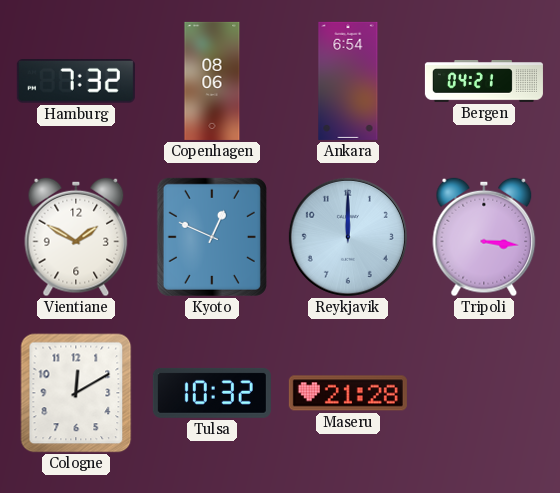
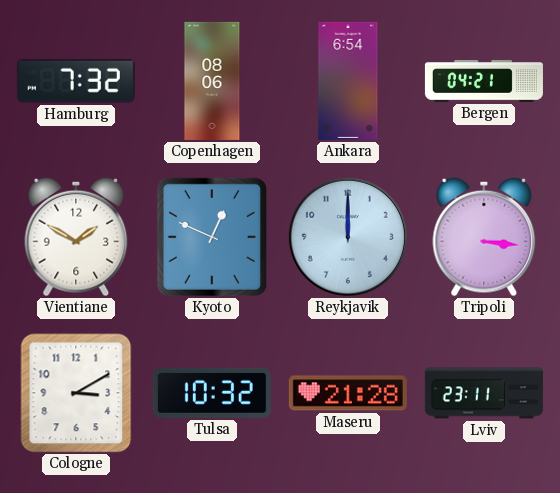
Cologne: 12:10 -> 3:10 (76, 393)
Lviv: none -> 23:11 (484, 393)
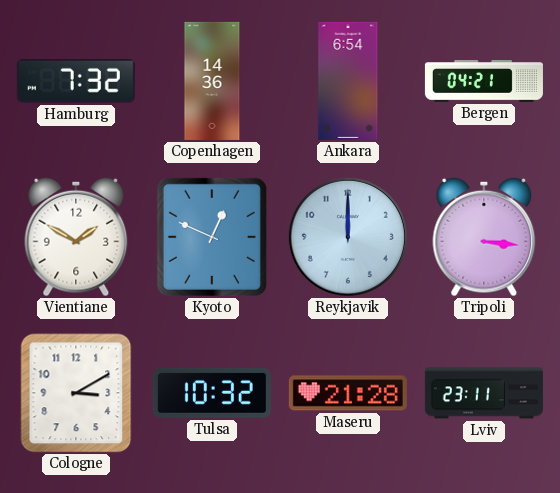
Copenhagen: 08:06 -> 14:36 (212, 81)
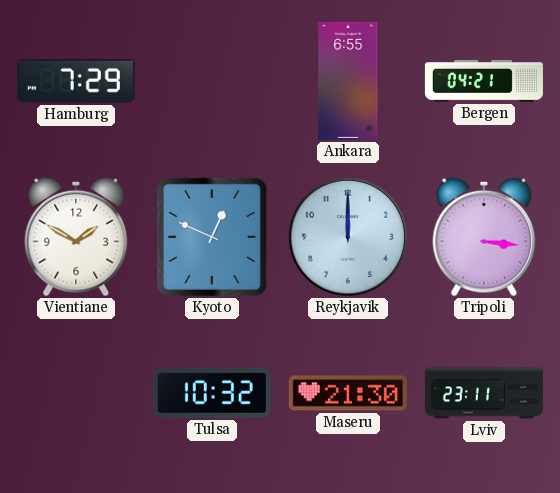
Hamburg: 7:32 -> 7:29 (76, 82)
Copenhagen: 14:36 -> none (212, 81)
Ankara: 6:54 -> 6:55 (348, 81)
Cologne: 3:10 -> none (76, 393)
Maseru: 21:28 -> 21:30 (348, 393)
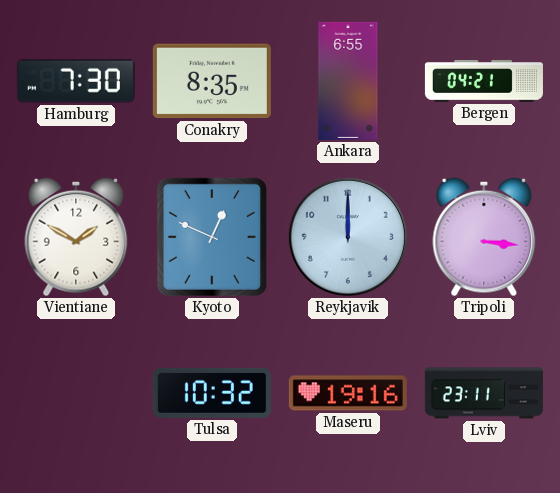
Hamburg: 7:29 -> 7:30 (76, 82)
Conakry: none -> 8:35 (212, 81)
Maseru: 21:30 -> 19:16 (348, 393)
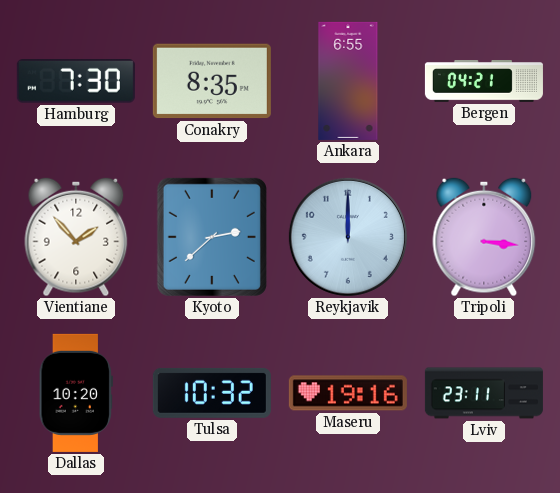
Vientiane: 1:50 -> 1:53 (76, 237)
Kyoto: 12:49 -> 2:38 (212, 237)
Dallas: none -> 10:20 (75, 393)
